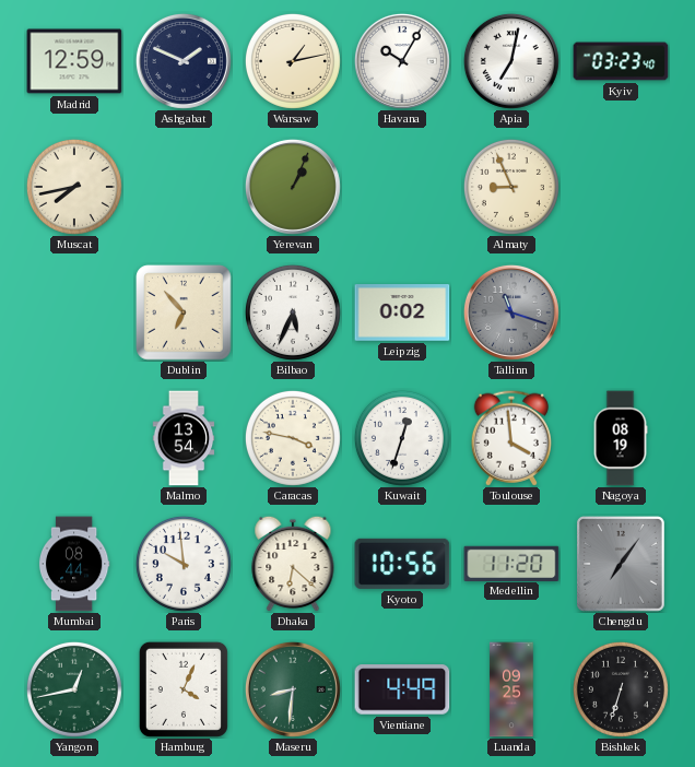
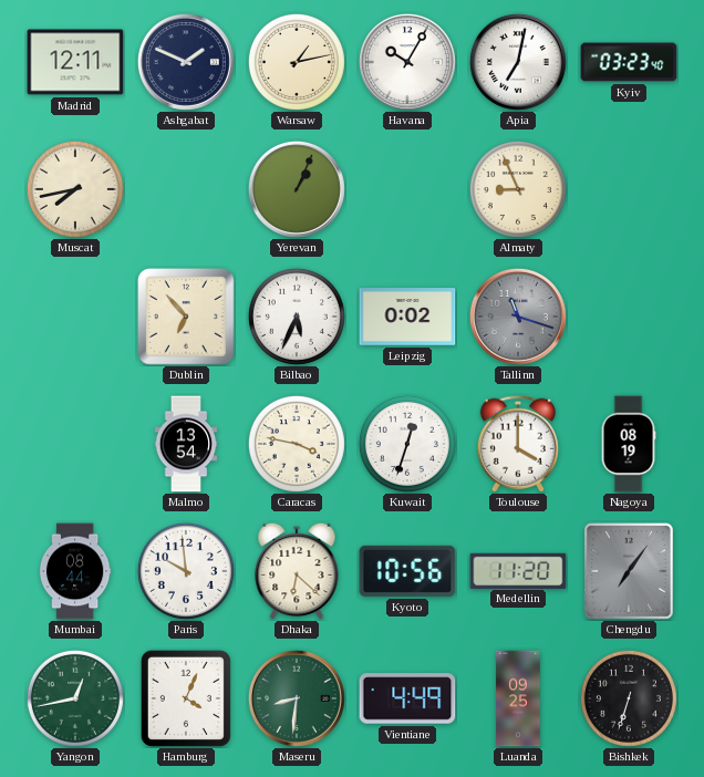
Madrid: 12:59 -> 12:11 (75, 62)
Toulouse: 3:59 -> 4:00 (517, 444)
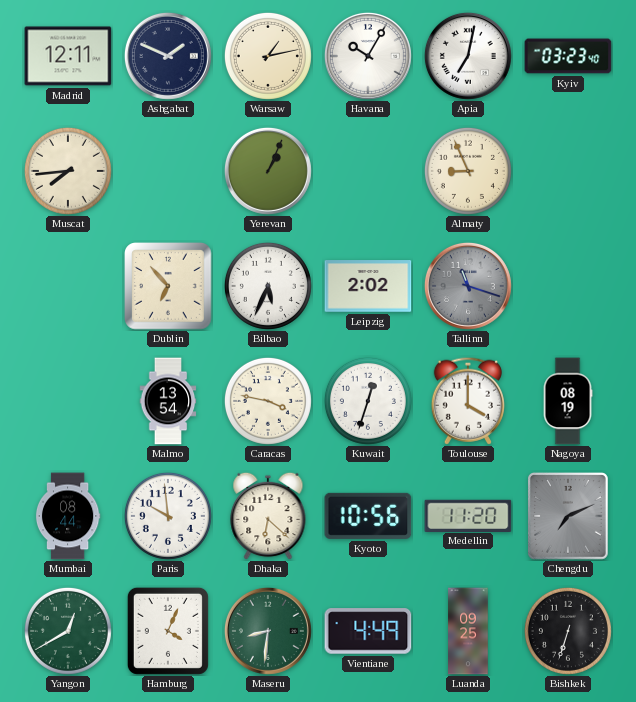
Muscat: 7:43 -> 7:44 (68, 171)
Leipzig: 0:02 -> 2:02 (368, 286)
Chengdu: 7:06 -> 7:11 (569, 517)
Yangon: 12:43 -> 12:40 (68, 631)
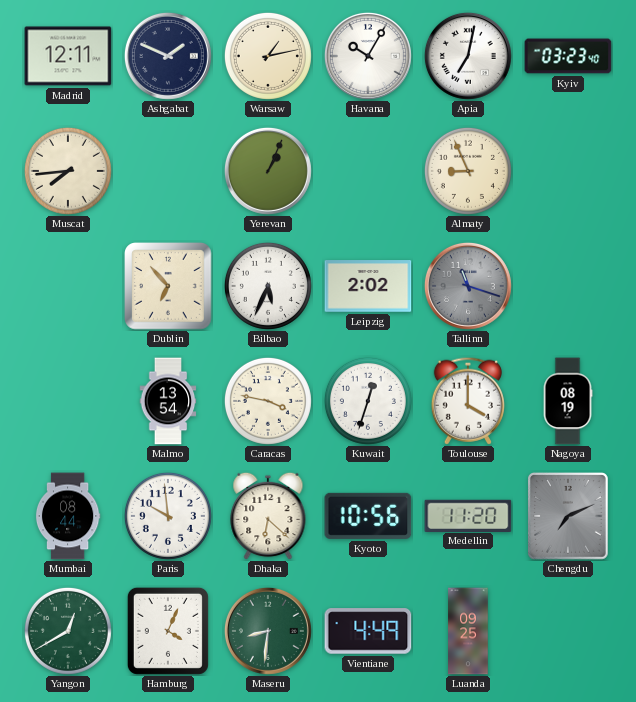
Bishkek: 6:33 -> none (568, 631)
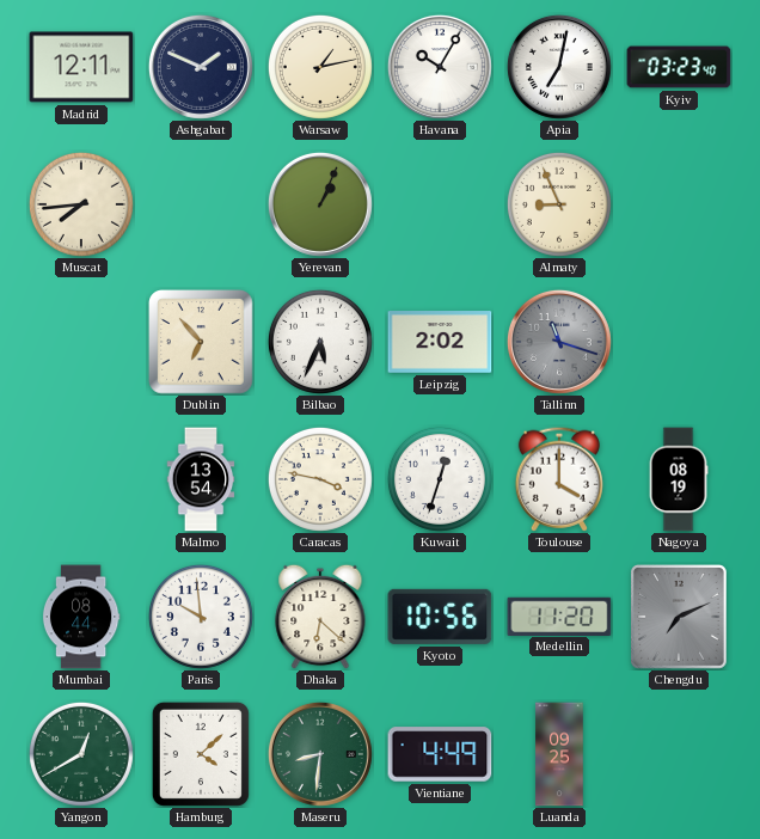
Hamburg: 4:04 -> 4:08 (201, 754)
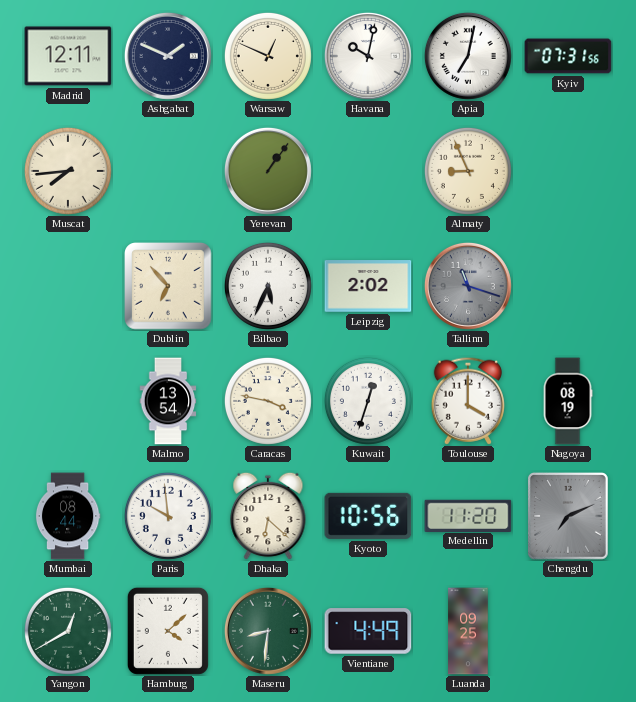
Warsaw: 1:13 -> 12:49 (268, 56)
Havana: 10:05 -> 10:02 (368, 56)
Kyiv: 03:23 -> 07:31 (568, 56)
Yerevan: 1:04 -> 1:06 (268, 171)
